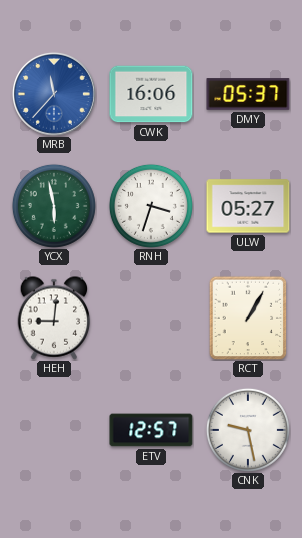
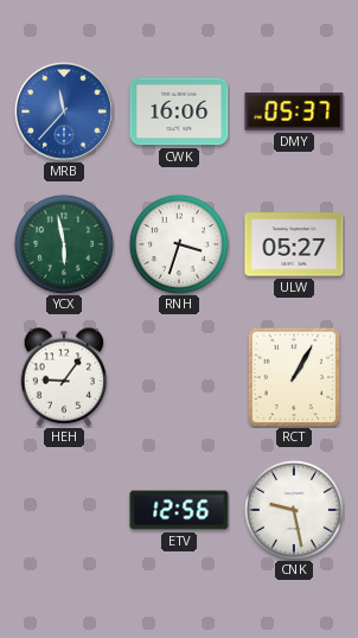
HEH: 9:01 -> 9:06 (64, 377)
ETV: 12:57 -> 12:56 (179, 510)
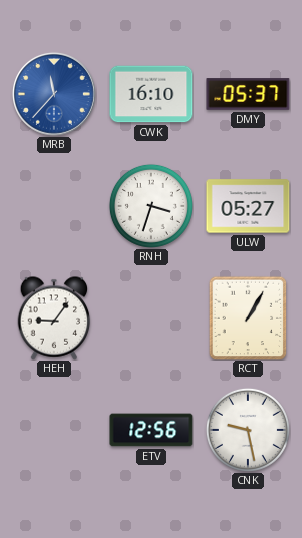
CWK: 16:06 -> 16:10 (151, 94)
YCX: 5:58 -> none (64, 244)
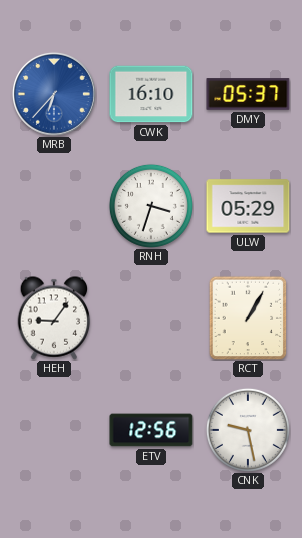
MRB: 11:37 -> 6:37 (54, 94)
ULW: 05:27 -> 05:29 (248, 206)
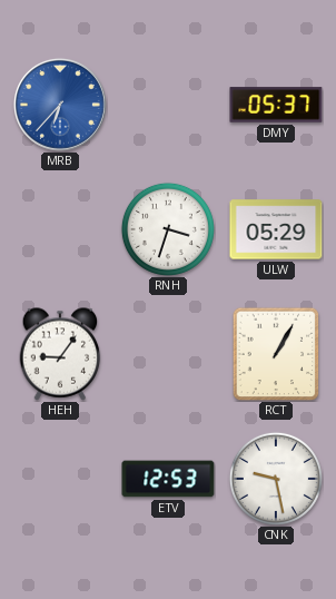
CWK: 16:10 -> none (151, 94)
ETV: 12:56 -> 12:53 (168, 479)
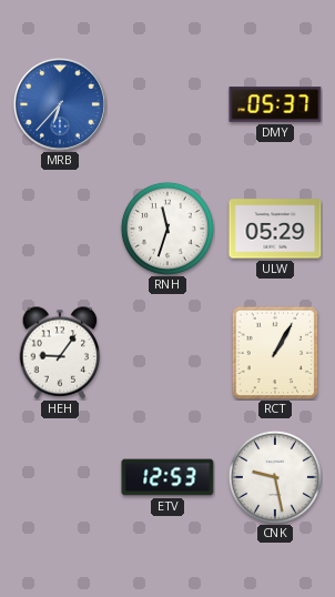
RNH: 3:33 -> 11:33 (167, 229)
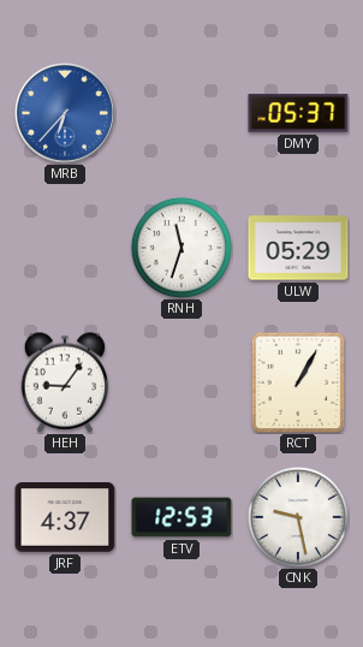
JRF: none -> 4:37 (65, 517)
